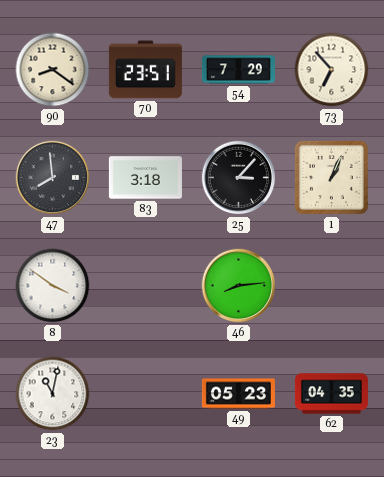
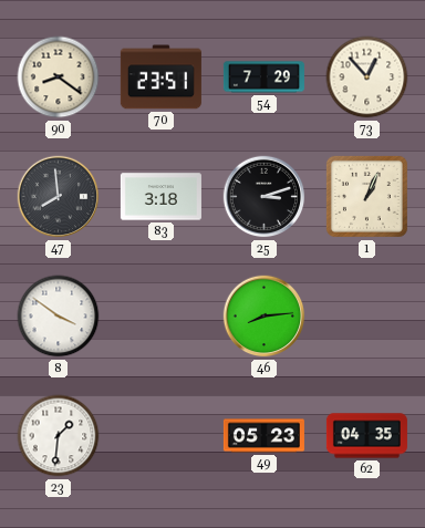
73: 6:53 -> 12:53 (367, 77)
25: 3:07 -> 3:12 (265, 197)
23: 11:02 -> 1:31 (59, 436)
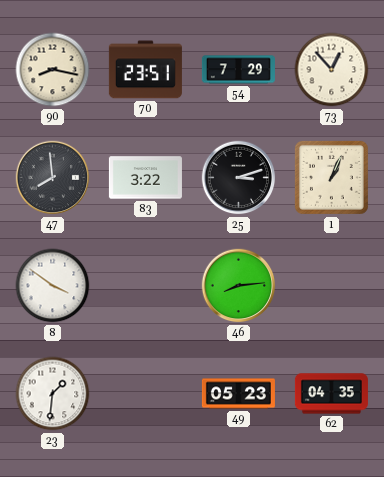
90: 8:21 -> 8:17 (53, 70)
83: 3:18 -> 3:22 (145, 178)
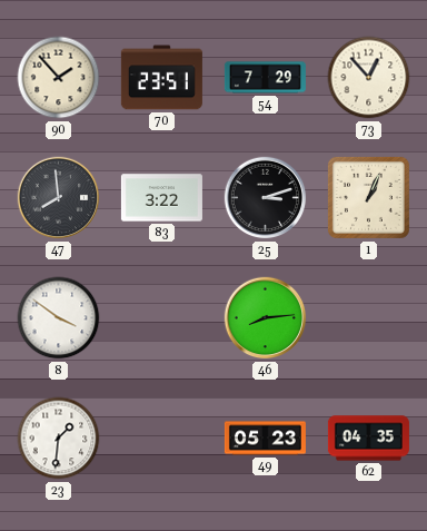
90: 8:17 -> 1:53 (59, 78)
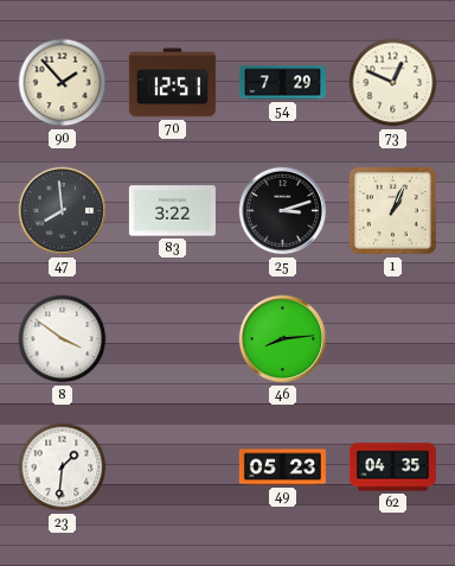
70: 23:51 -> 12:51 (172, 83)
73: 12:53 -> 12:49 (393, 83)
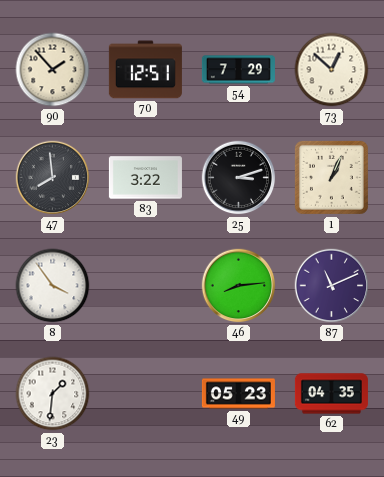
73: 12:49 -> 12:52 (332, 70)
8: 3:51 -> 3:54 (53, 286)
87: none -> 11:11 (332, 286)
